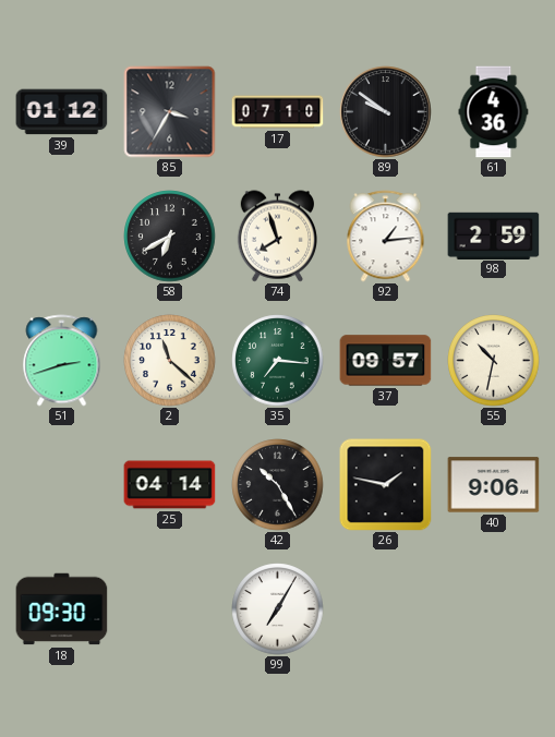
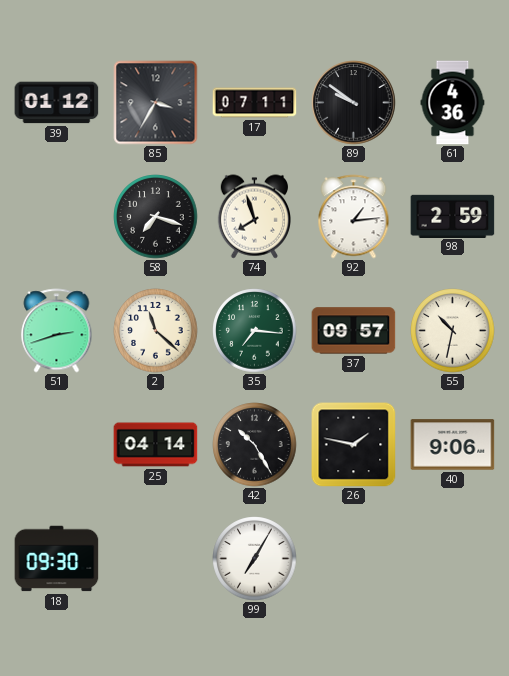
17: 07:10 -> 07:11 (255, 103)
58: 6:40 -> 7:18 (156, 217)
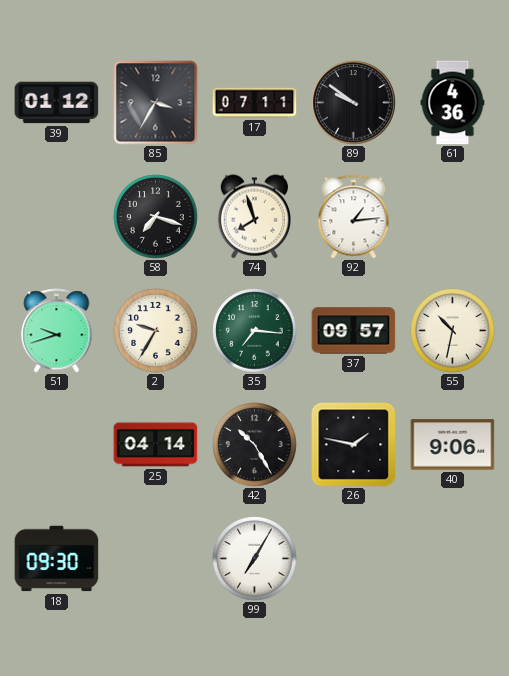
98: 2:59 -> none (453, 216)
51: 2:42 -> 9:42 (57, 331)
2: 11:22 -> 9:35 (156, 331)
